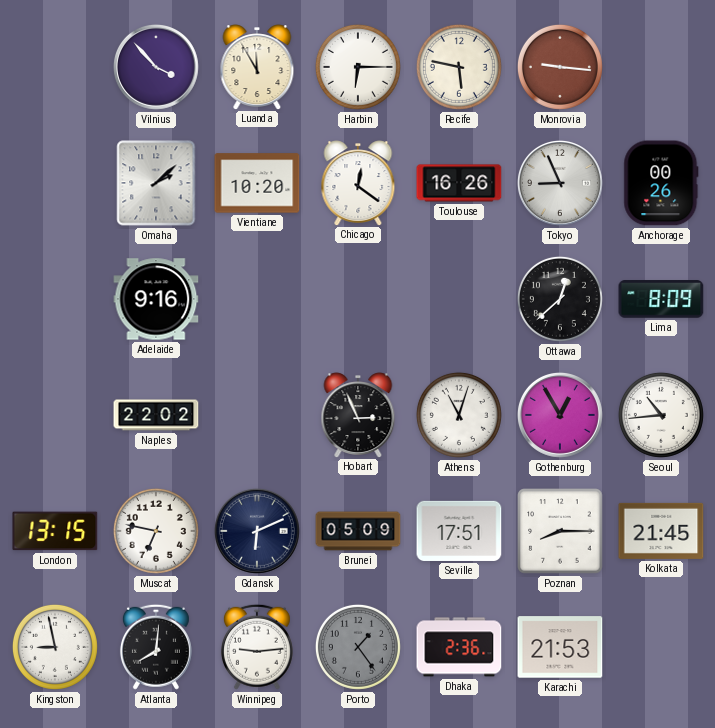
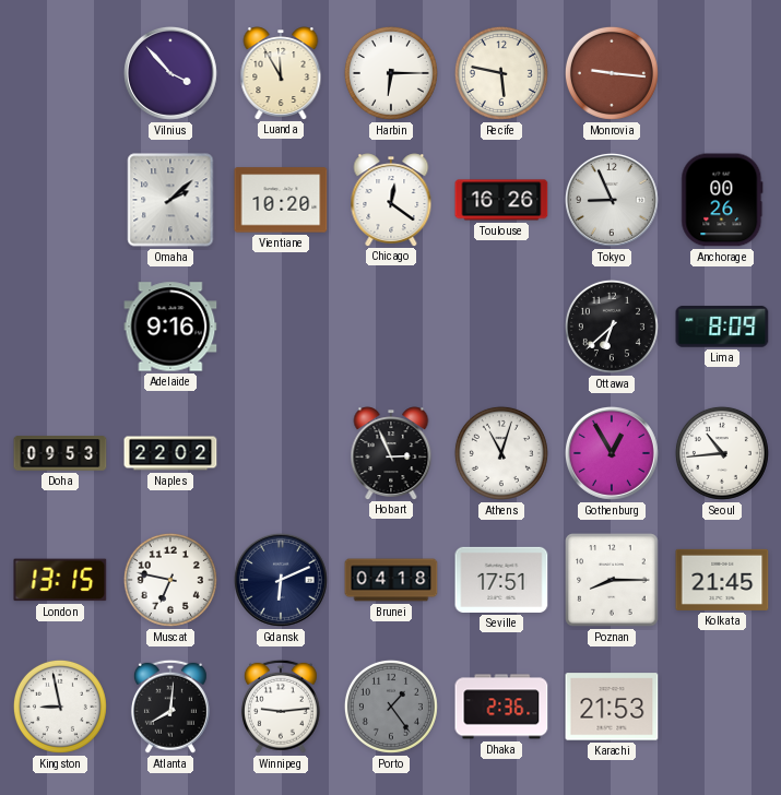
Ottawa: 12:38 -> 6:38 (612, 327)
Doha: none -> 09:53 (60, 453)
Brunei: 05:09 -> 04:18 (391, 580)
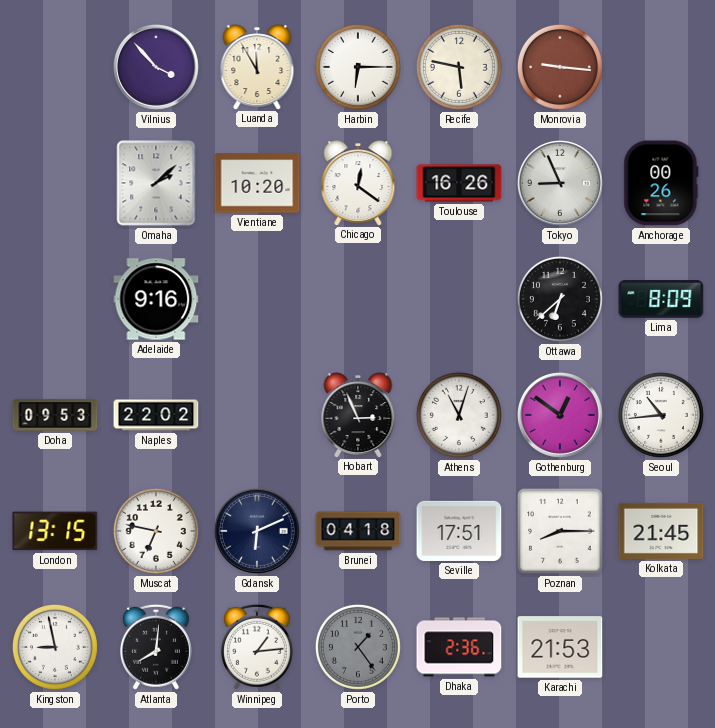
Gothenburg: 12:55 -> 12:51 (560, 415)
Winnipeg: 9:14 -> 1:14 (257, 647)
